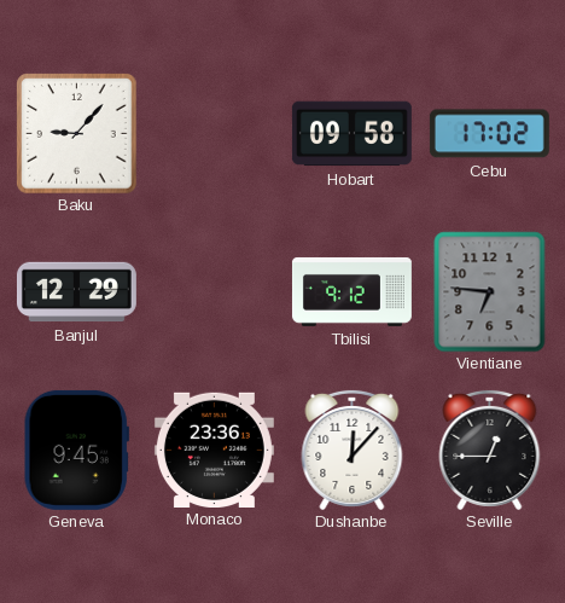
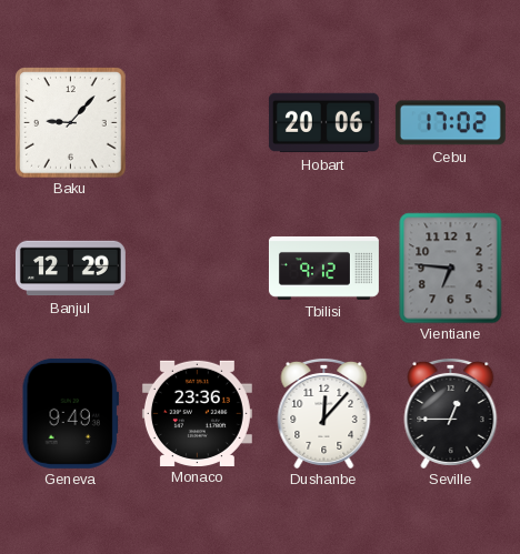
Hobart: 09:58 -> 20:06 (323, 123)
Geneva: 9:45 -> 9:49 (70, 413)
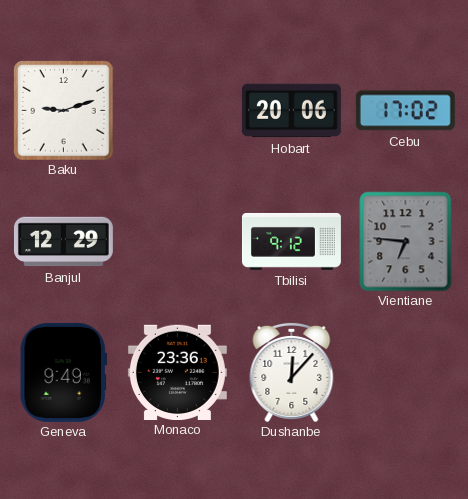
Baku: 9:07 -> 9:12 (63, 110)
Seville: 12:45 -> none (451, 413)
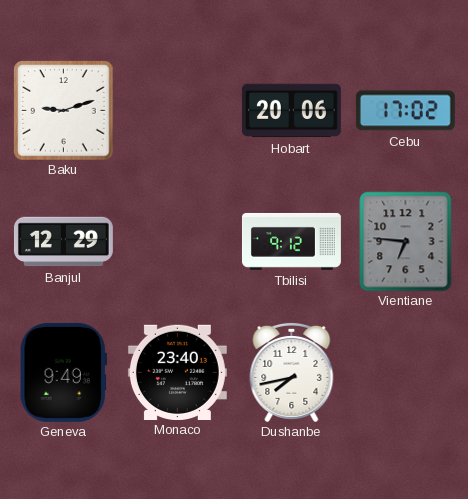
Monaco: 23:36 -> 23:40 (177, 372)
Dushanbe: 12:07 -> 7:43 (292, 372)
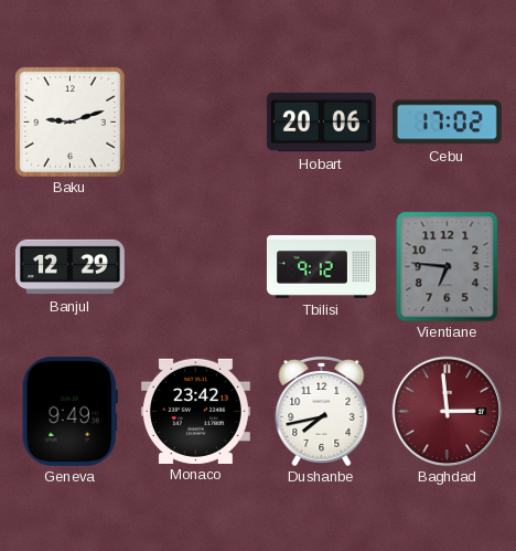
Monaco: 23:40 -> 23:42 (195, 411)
Baghdad: none -> 2:59 (447, 411)
